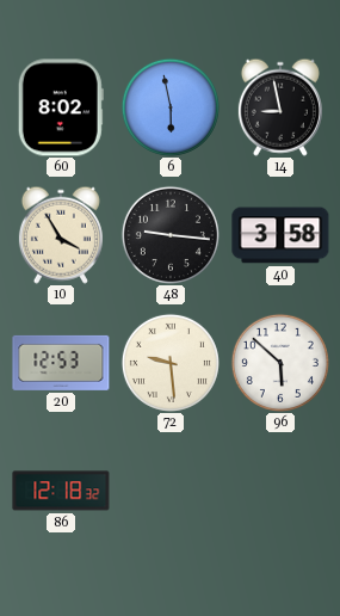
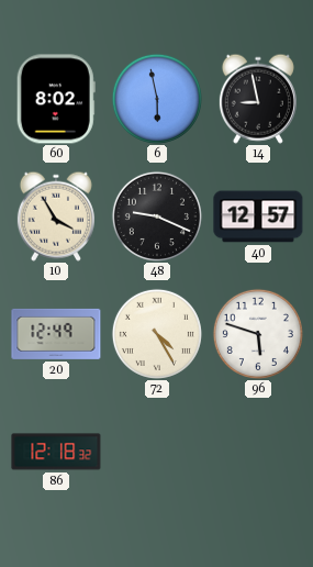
48: 9:16 -> 9:19 (157, 216)
40: 3:58 -> 12:57 (258, 216)
20: 12:53 -> 12:49 (56, 334)
72: 9:29 -> 4:25 (157, 334)
96: 5:52 -> 5:48 (258, 334)
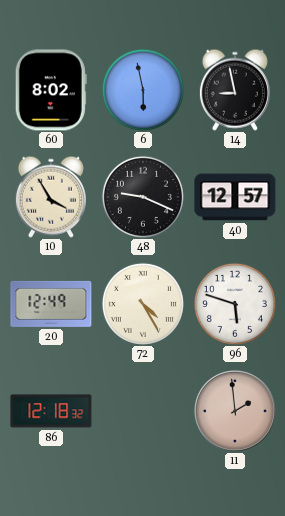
11: none -> 1:59 (235, 411)
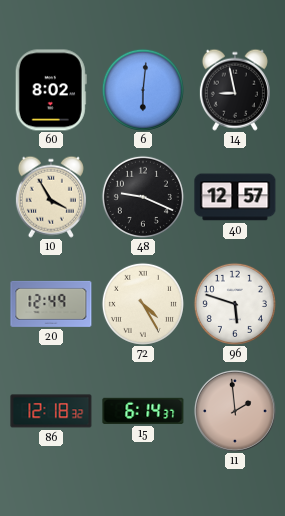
6: 5:58 -> 6:01 (143, 90)
15: none -> 6:14 (143, 411)
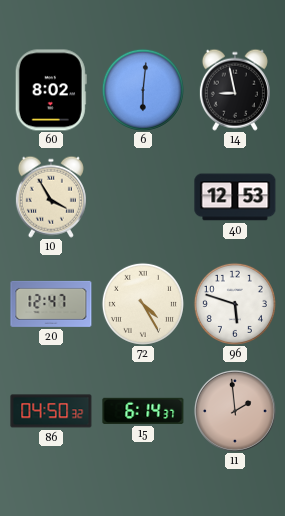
48: 9:19 -> none (143, 197)
40: 12:57 -> 12:53 (235, 197)
20: 12:49 -> 12:47 (51, 304)
86: 12:18 -> 04:50 (51, 411)
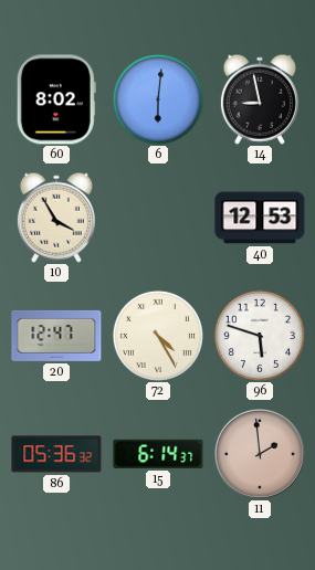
86: 04:50 -> 05:36 (56, 454)
